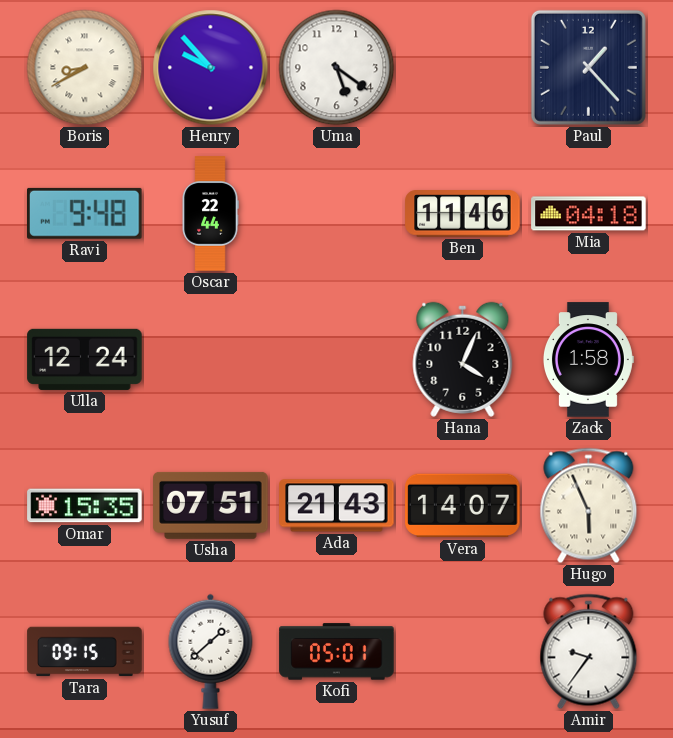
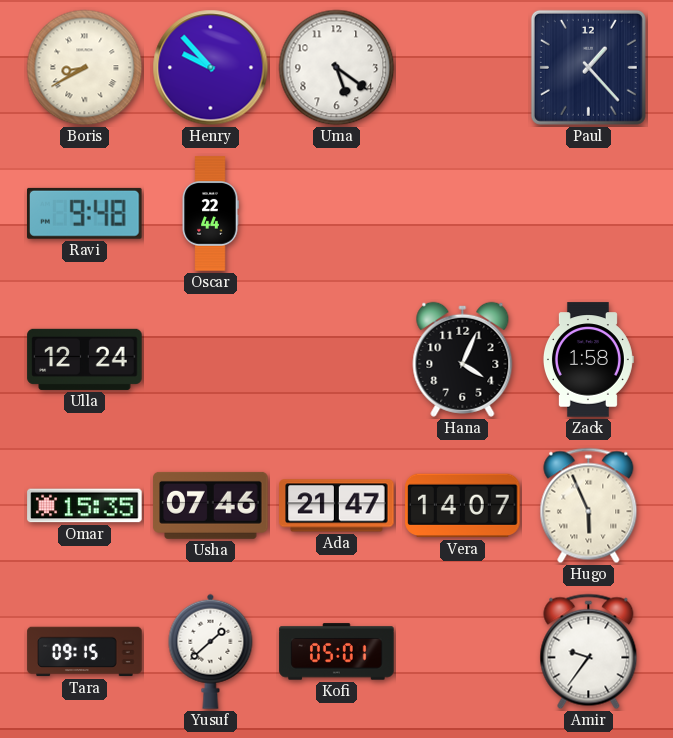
Ben: 11:46 -> none (463, 214)
Mia: 04:18 -> none (589, 214)
Usha: 07:51 -> 07:46 (211, 505)
Ada: 21:43 -> 21:47 (337, 506)
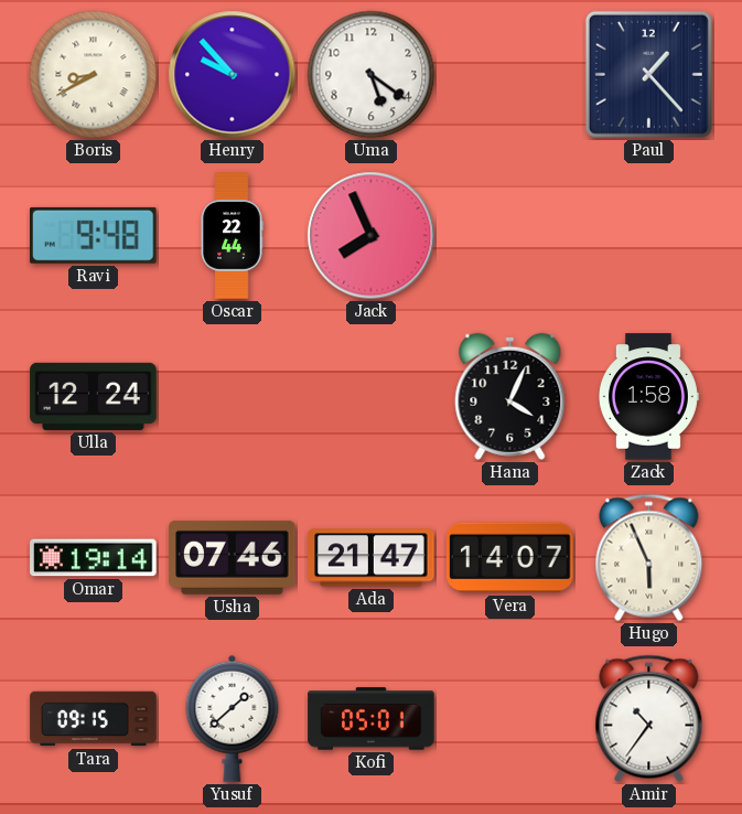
Jack: none -> 7:56 (372, 236)
Omar: 15:35 -> 19:14 (94, 558)
Amir: 9:36 -> 10:36 (649, 719)
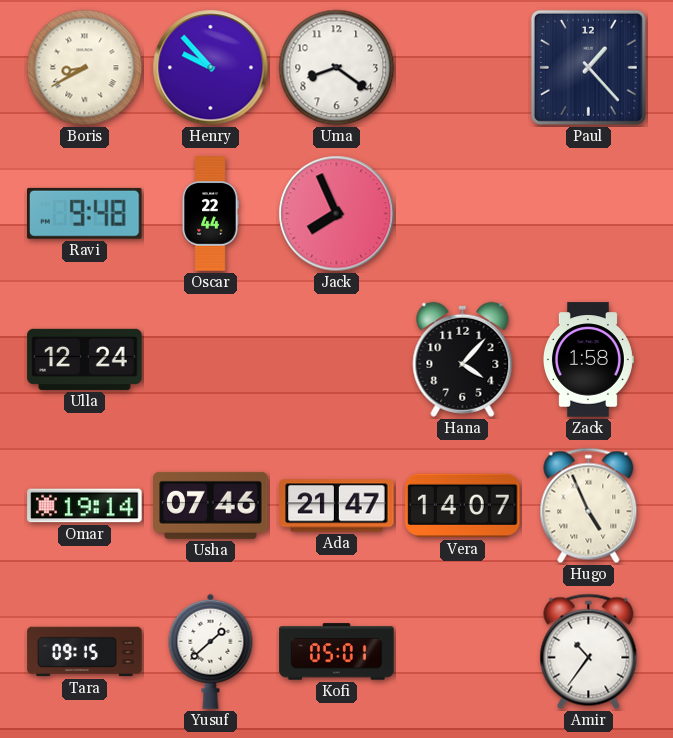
Uma: 5:21 -> 8:21 (337, 68)
Hana: 4:04 -> 4:07 (463, 359)
Hugo: 5:56 -> 4:56 (589, 506)
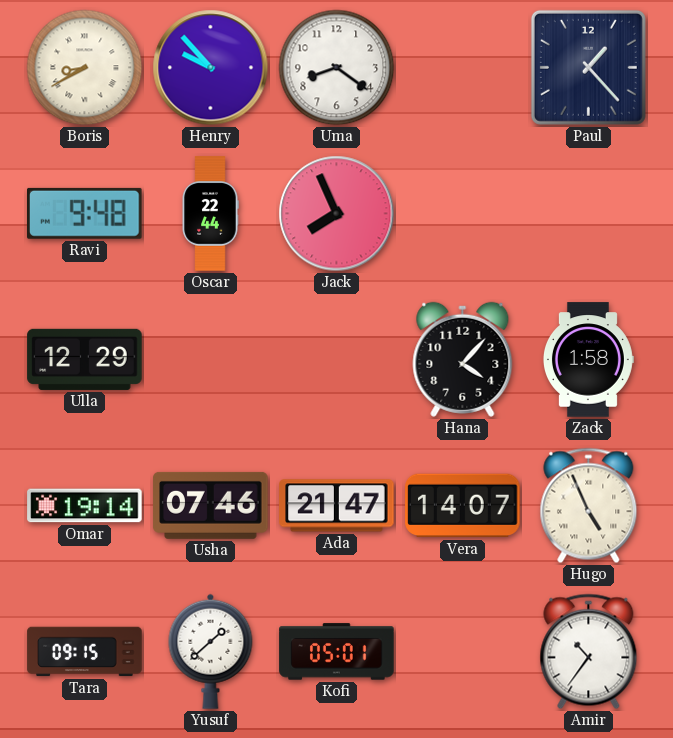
Ulla: 12:24 -> 12:29 (85, 359)
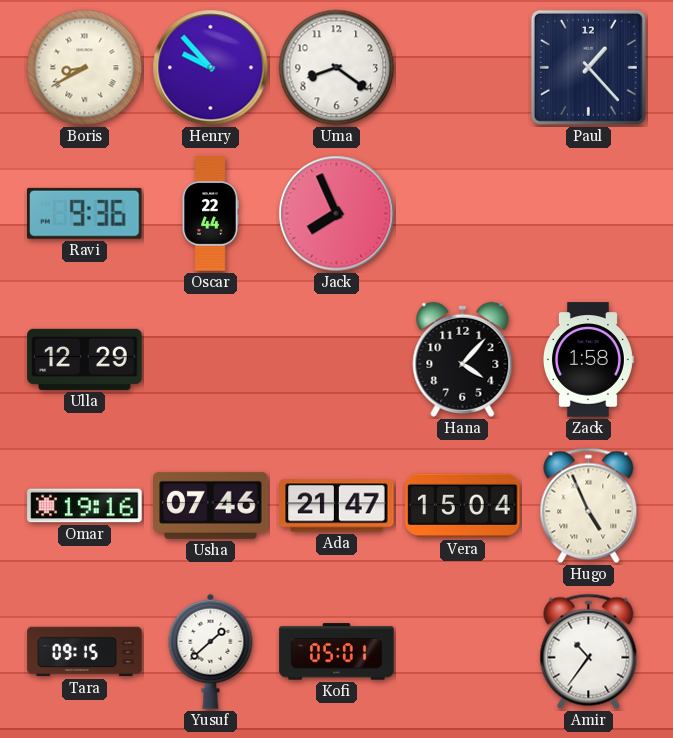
Ravi: 9:48 -> 9:36 (85, 213)
Omar: 19:14 -> 19:16 (85, 506)
Vera: 14:07 -> 15:04 (463, 506)
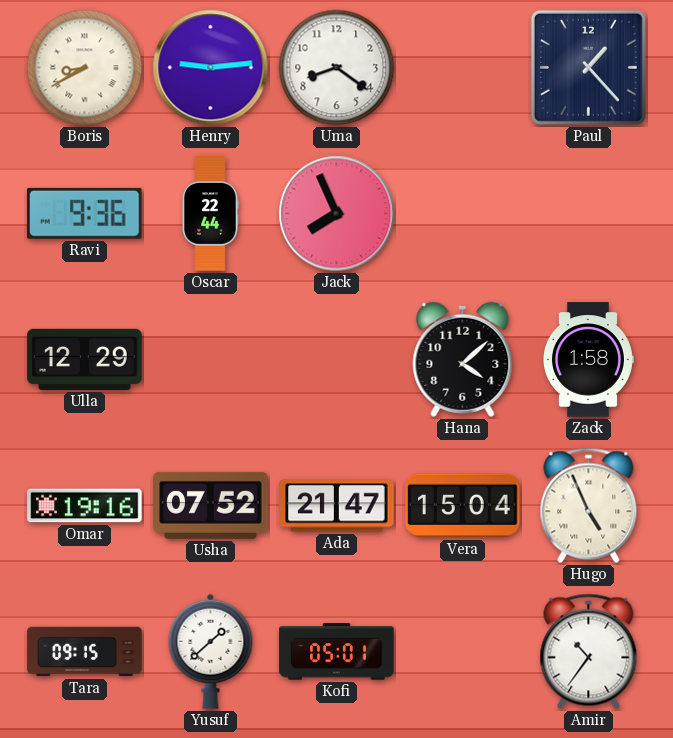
Henry: 9:53 -> 9:14 (211, 68)
Hana: 4:07 -> 4:08 (463, 359)
Usha: 07:46 -> 07:52 (211, 505)
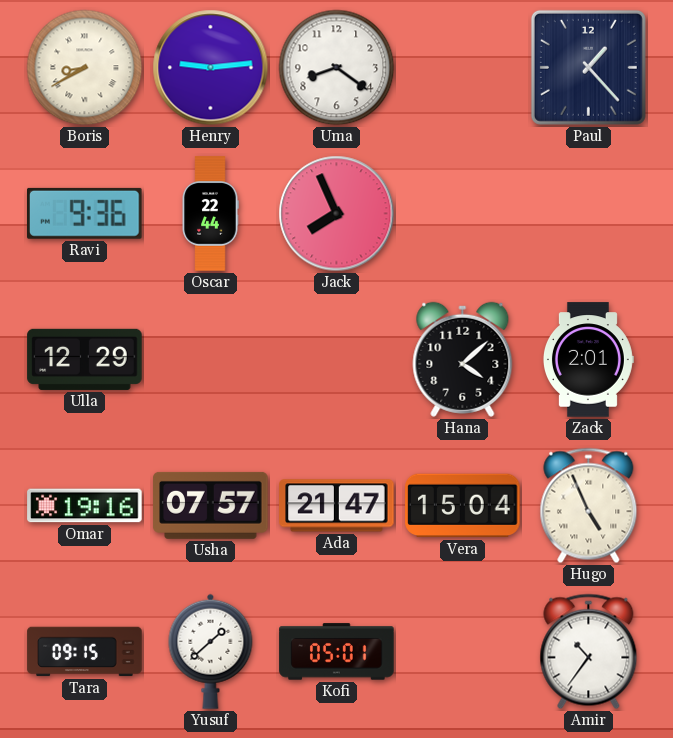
Zack: 1:58 -> 2:01 (588, 360)
Usha: 07:52 -> 07:57 (211, 505)
